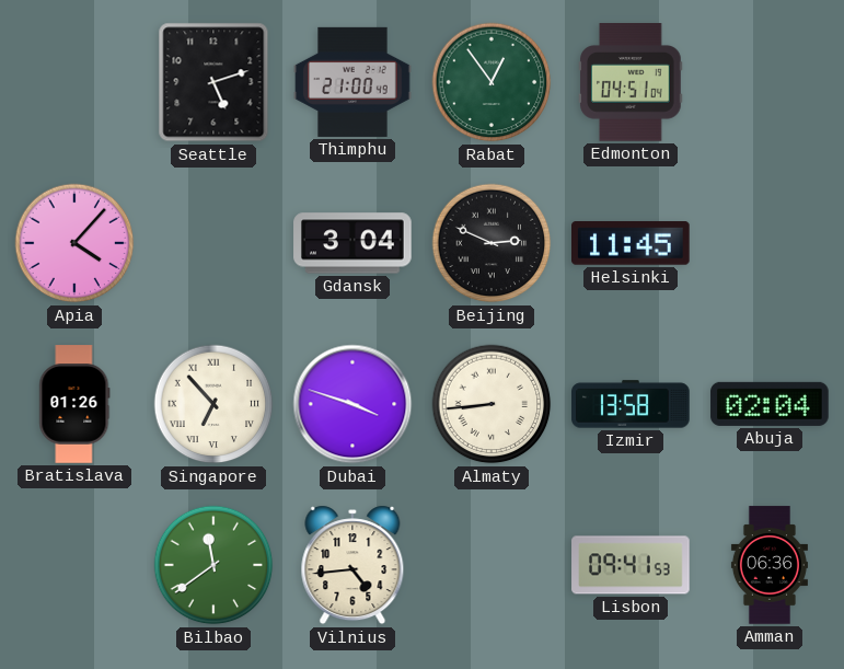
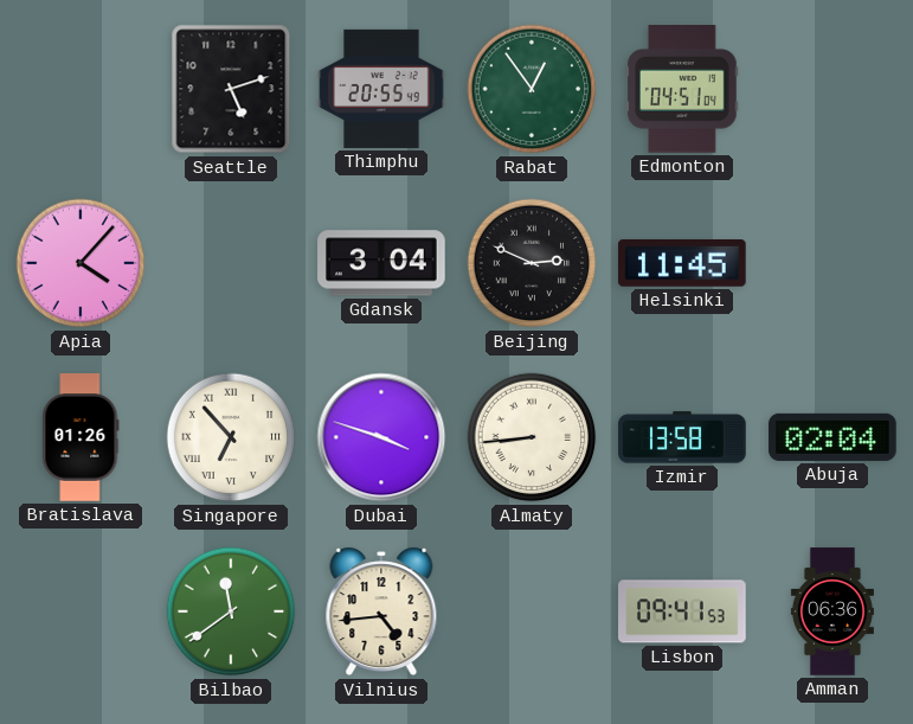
Thimphu: 21:00 -> 20:55 (381, 89)
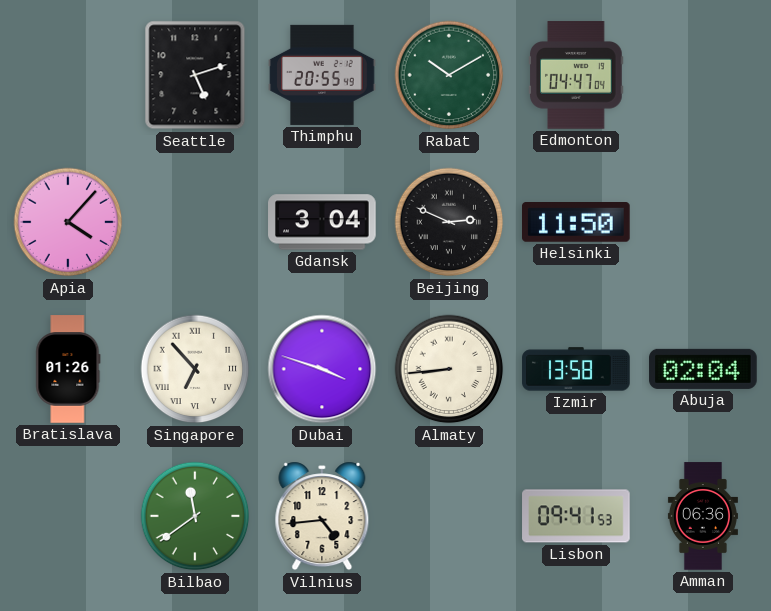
Rabat: 12:54 -> 10:10 (449, 75)
Edmonton: 04:51 -> 04:47 (577, 75)
Helsinki: 11:45 -> 11:50 (577, 223)
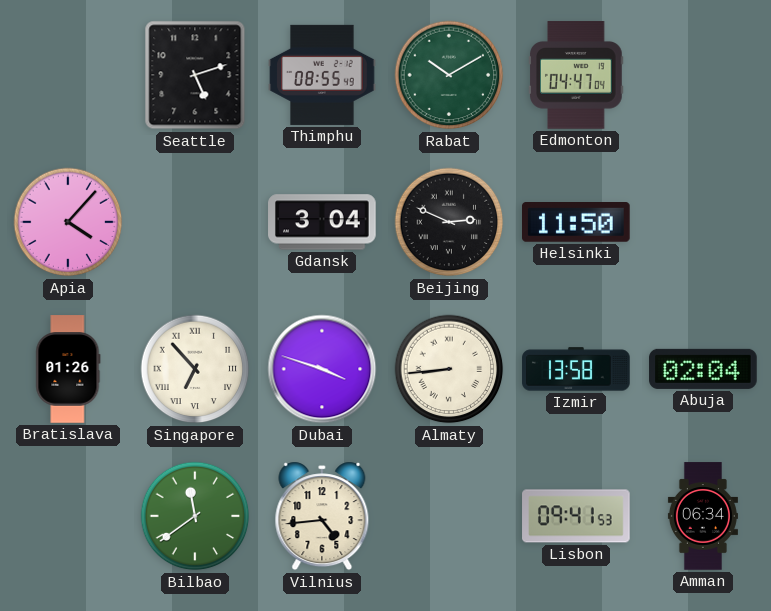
Thimphu: 20:55 -> 08:55 (322, 75)
Amman: 06:36 -> 06:34 (703, 516)
